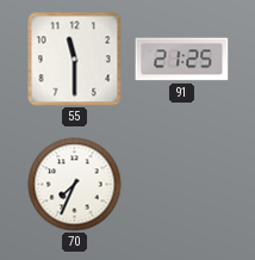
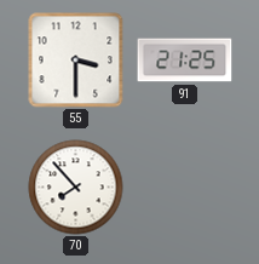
55: 11:30 -> 3:30 (76, 61)
70: 7:34 -> 7:53 (76, 188)
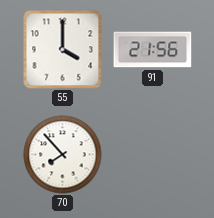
55: 3:30 -> 4:00 (63, 50)
91: 21:25 -> 21:56 (153, 50)
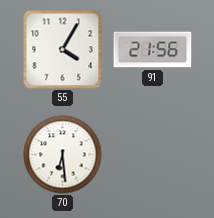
55: 4:00 -> 4:05 (63, 50)
70: 7:53 -> 6:29 (63, 155)
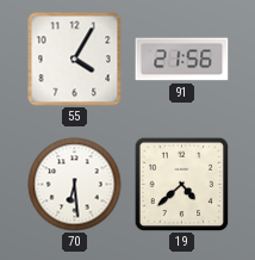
19: none -> 4:38 (181, 184)
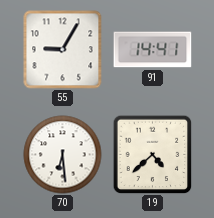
55: 4:05 -> 9:05 (63, 50)
91: 21:56 -> 14:41 (153, 50)
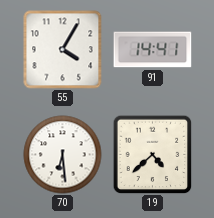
55: 9:05 -> 4:05 (63, 50)
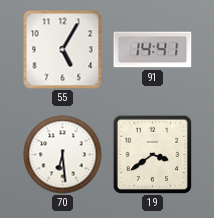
55: 4:05 -> 5:05 (63, 50)
19: 4:38 -> 3:39 (152, 154)
